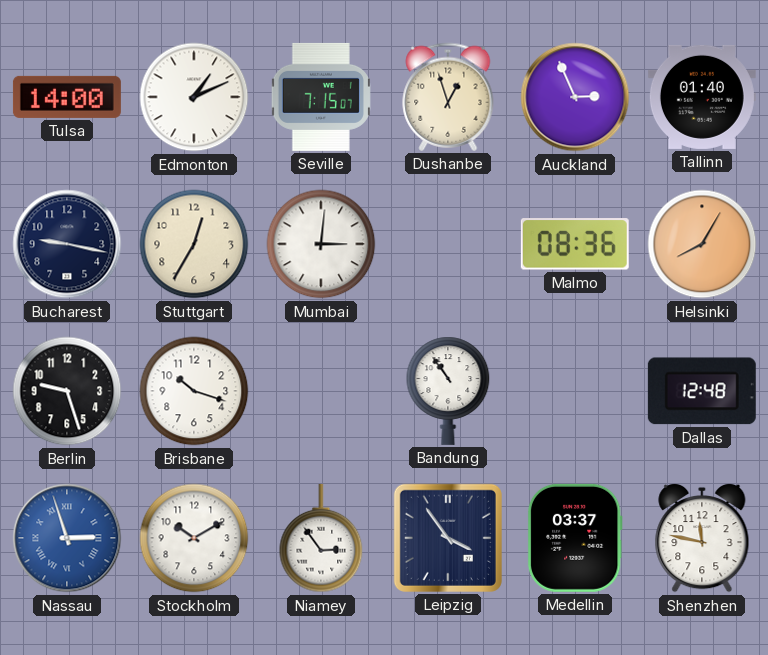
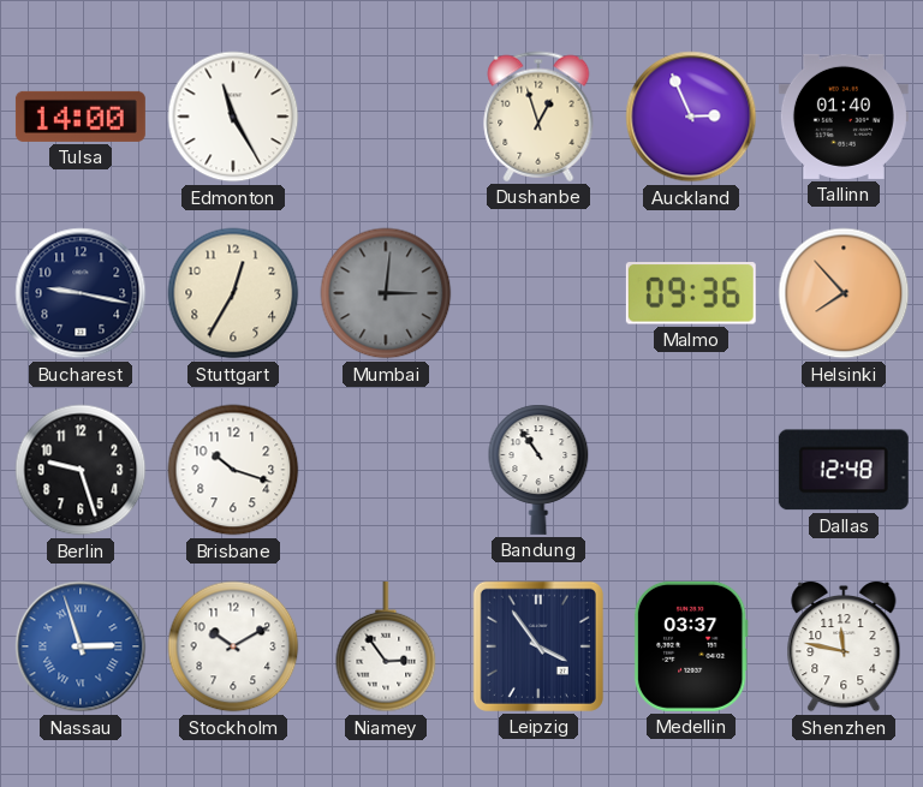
Edmonton: 1:11 -> 11:25 (233, 117)
Seville: 7:15 -> none (321, 97)
Mumbai dial: white -> grey (386, 293)
Malmo: 08:36 -> 09:36 (691, 293)
Helsinki: 8:05 -> 7:53 (844, 293)
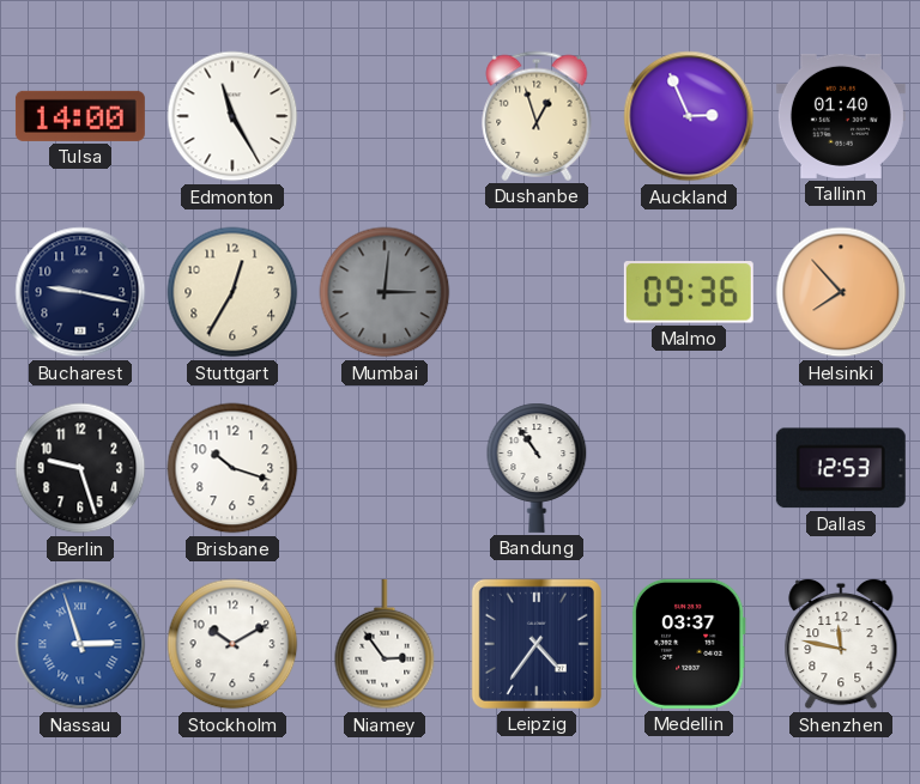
Dallas: 12:48 -> 12:53 (841, 468)
Leipzig: 3:54 -> 4:36 (537, 644)
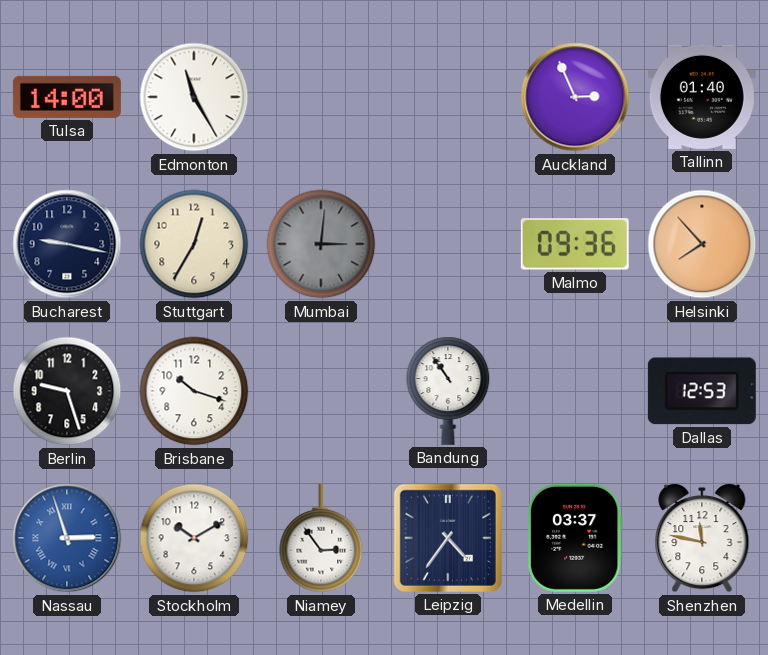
Dushanbe: 12:57 -> none (537, 116)
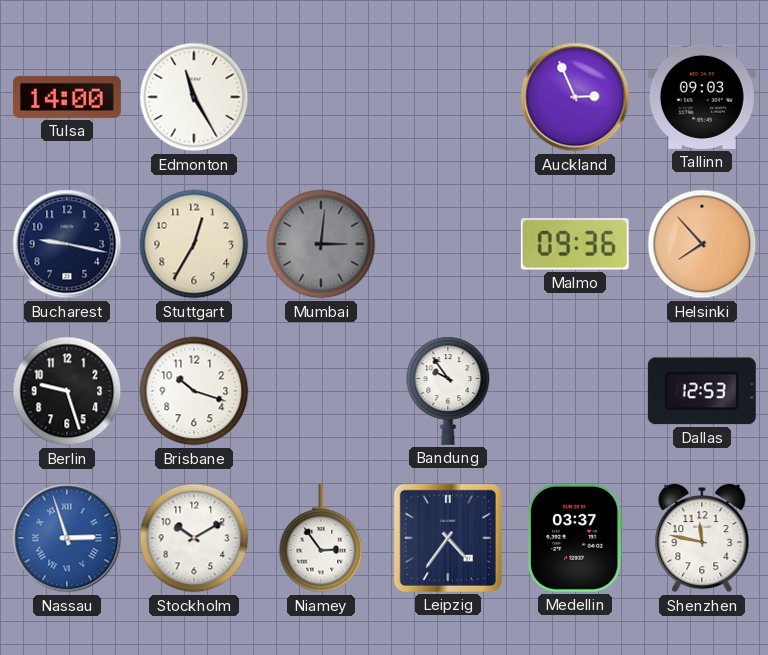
Tallinn: 01:40 -> 09:03 (702, 97)
Bandung: 10:54 -> 9:54 (448, 391)
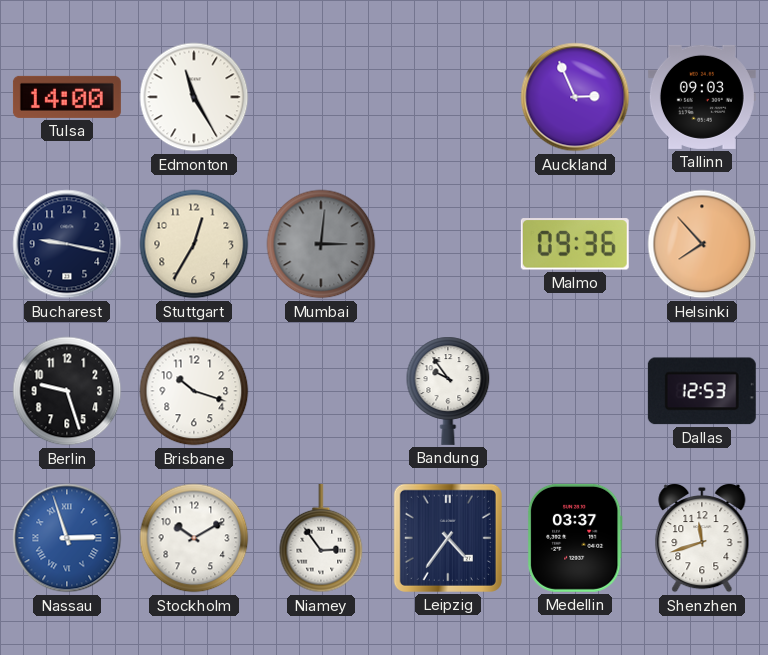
Shenzhen: 11:47 -> 11:42 (702, 538)
